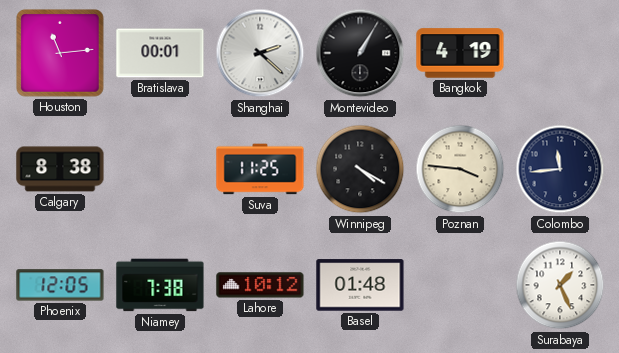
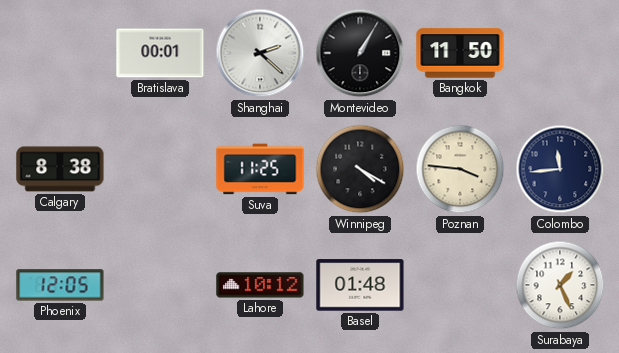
Houston: 11:14 -> none (61, 54)
Bangkok: 4:19 -> 11:50 (460, 53)
Niamey: 7:38 -> none (160, 285)
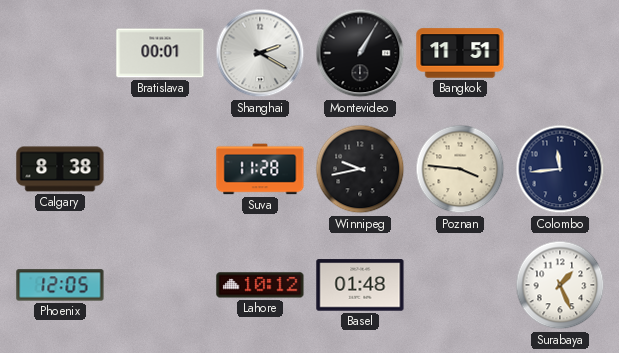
Shanghai: 2:22 -> 2:20 (260, 53)
Bangkok: 11:50 -> 11:51 (460, 53)
Suva: 11:25 -> 11:28 (260, 169)
Winnipeg: 4:20 -> 9:43 (360, 169)
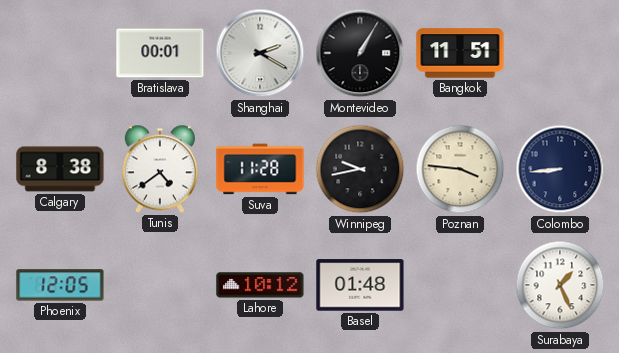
Tunis: none -> 4:39 (160, 169)
Colombo: 11:44 -> 8:44 (560, 169)
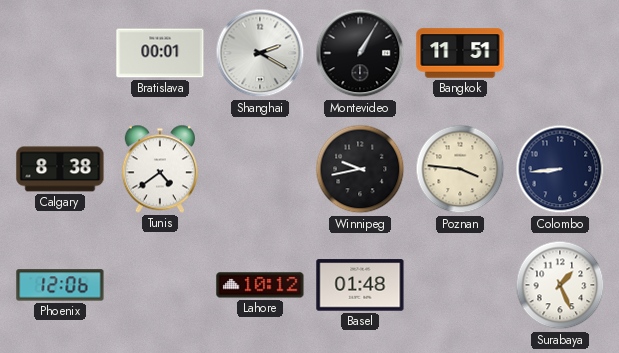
Suva: 11:28 -> none (260, 169)
Phoenix: 12:05 -> 12:06 (60, 285)
